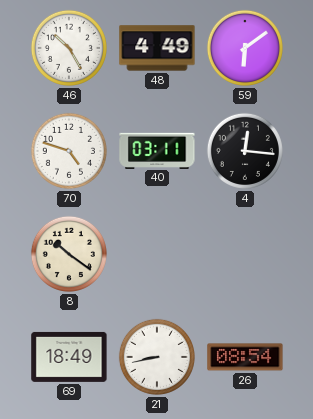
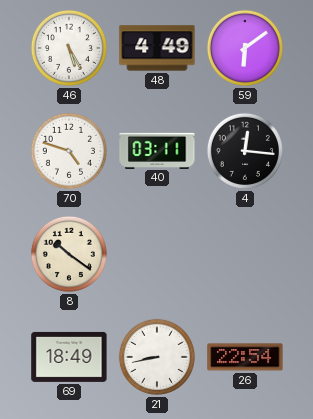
46: 10:25 -> 5:25 (69, 48)
26: 08:54 -> 22:54 (245, 357)
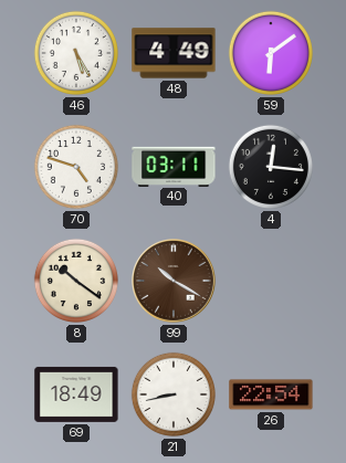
99: none -> 10:20 (174, 281)
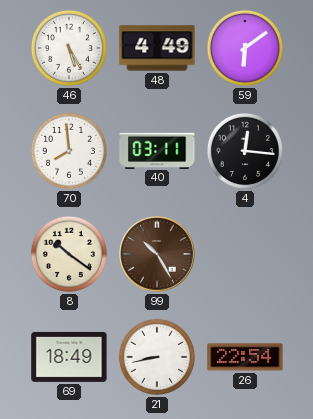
70: 4:48 -> 7:59 (69, 151)
99: 10:20 -> 10:25 (157, 254)
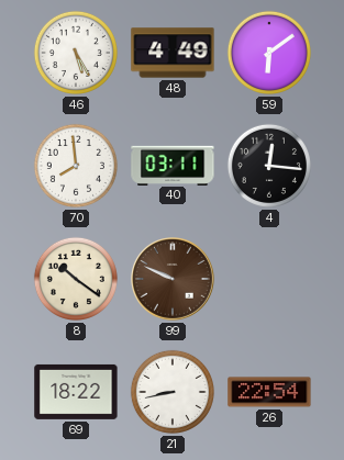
99: 10:25 -> 9:49 (173, 279)
69: 18:49 -> 18:22 (76, 392)
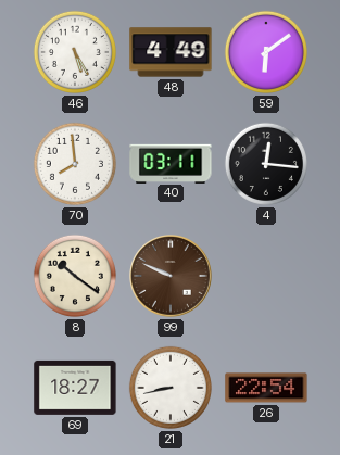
69: 18:22 -> 18:27 (75, 388)
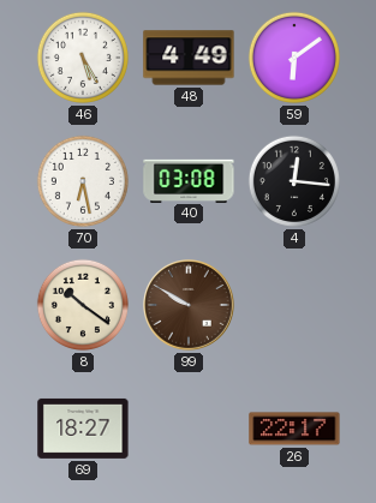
70: 7:59 -> 6:28 (83, 181)
40: 03:11 -> 03:08 (189, 180)
99: 9:49 -> 9:50 (189, 305)
21: 8:43 -> none (171, 388)
26: 22:54 -> 22:17 (294, 429)
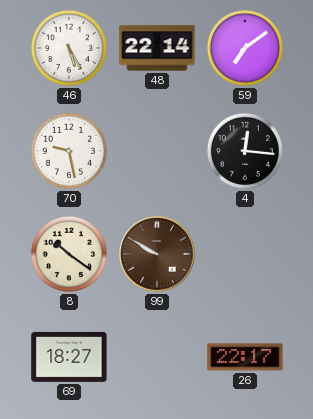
48: 4:49 -> 22:14 (157, 48)
59: 6:09 -> 7:09 (245, 48)
70: 6:28 -> 9:28 (69, 151)
40: 03:08 -> none (189, 180)
